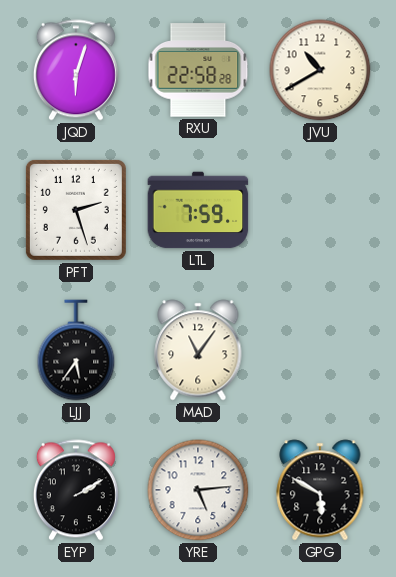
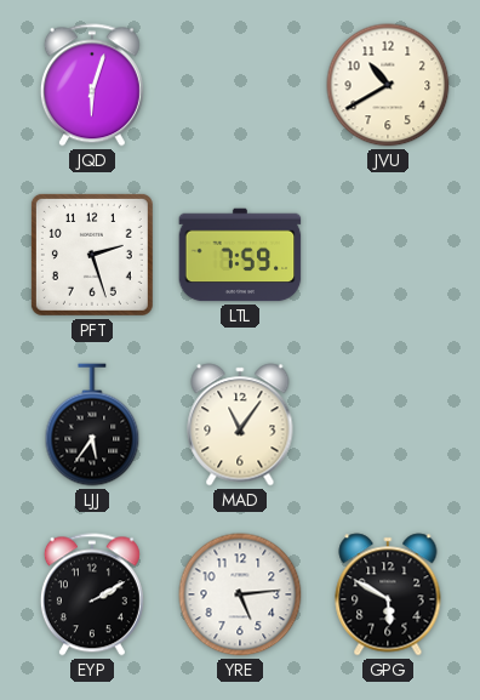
RXU: 22:58 -> none (198, 70)
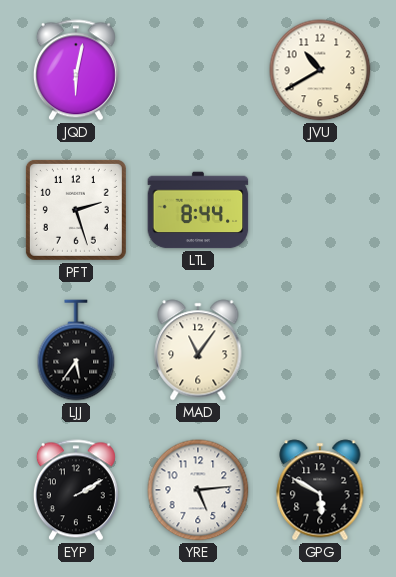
JQD: 6:03 -> 6:02 (76, 70)
LTL: 7:59 -> 8:44 (198, 210)
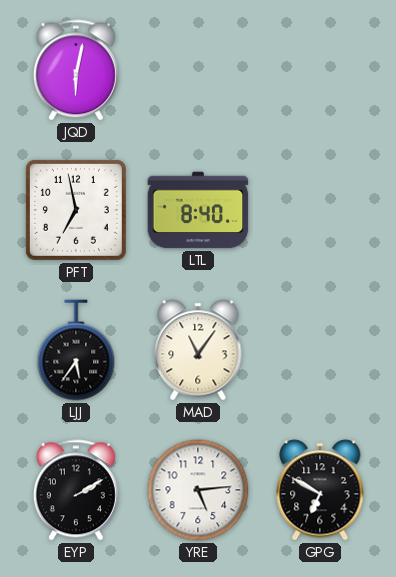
JVU: 10:40 -> none (320, 70)
PFT: 2:27 -> 6:58 (76, 210)
LTL: 8:44 -> 8:40 (198, 210)
GPG: 5:50 -> 6:50 (320, 490)
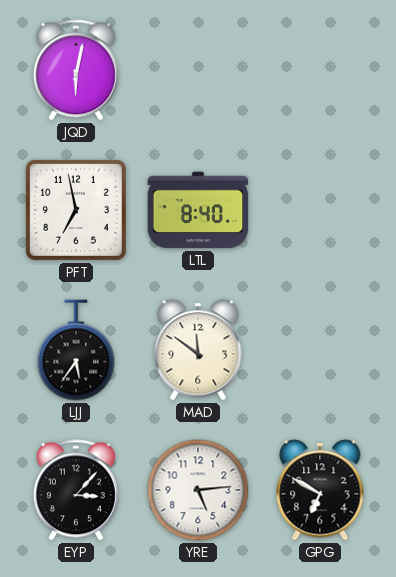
MAD: 11:06 -> 11:51 (198, 350)
EYP: 2:10 -> 3:07 (76, 490)
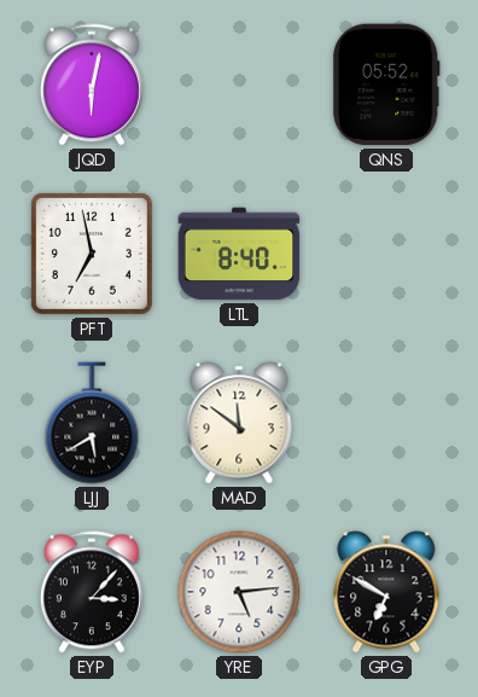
QNS: none -> 05:52 (386, 85)
LJJ: 5:36 -> 5:40 (92, 423)
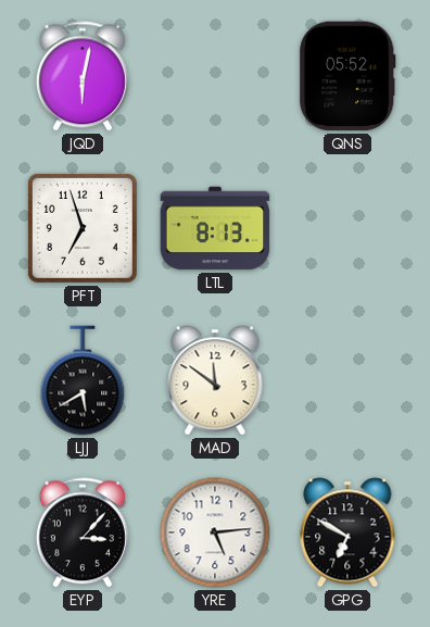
PFT: 6:58 -> 6:57 (83, 228)
LTL: 8:40 -> 8:13 (215, 228)
